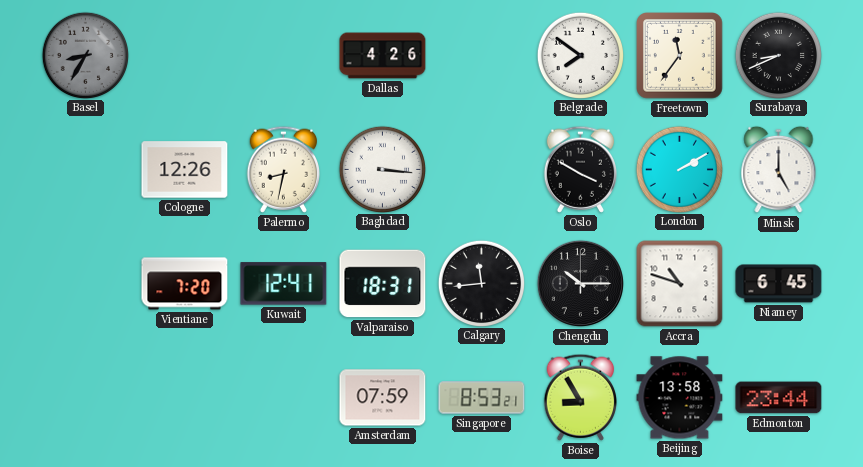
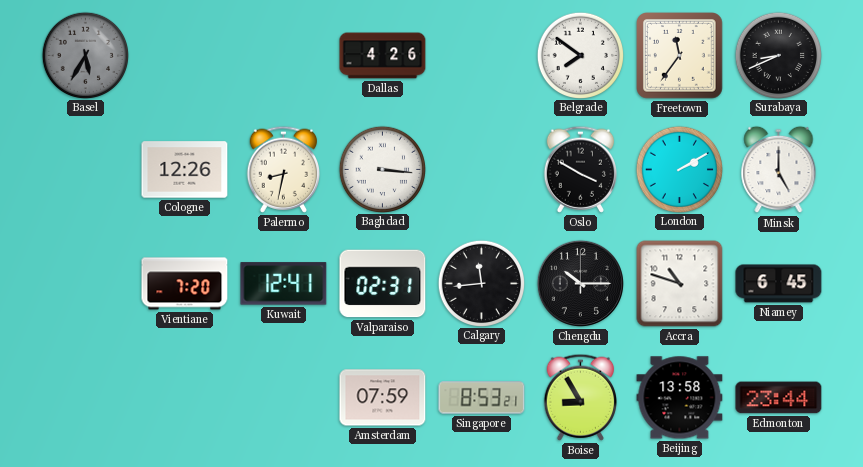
Basel: 8:35 -> 5:35 (85, 55)
Valparaiso: 18:31 -> 02:31 (383, 284)
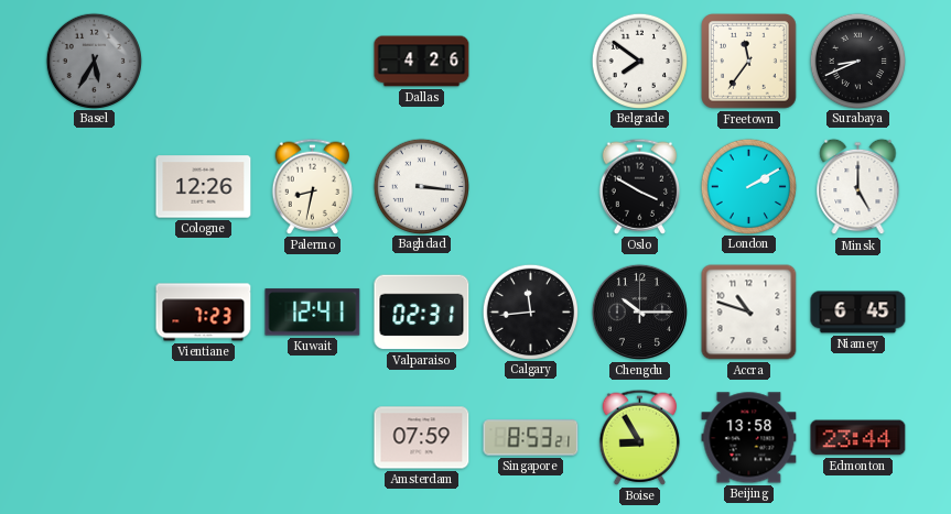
Vientiane: 7:20 -> 7:23 (204, 313)
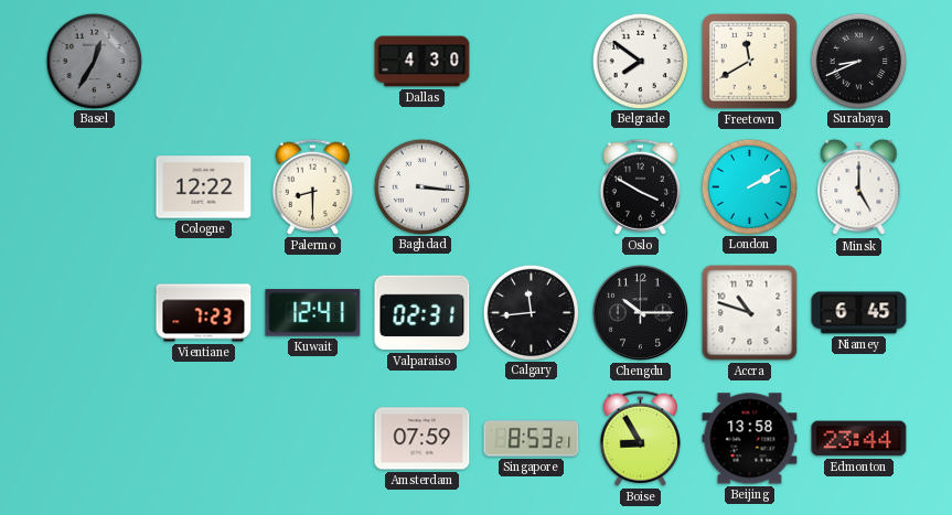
Basel: 5:35 -> 12:35 (94, 61)
Dallas: 4:26 -> 4:30 (422, 62)
Freetown: 11:36 -> 11:40 (750, 62)
Cologne: 12:26 -> 12:22 (204, 187)
Palermo: 8:32 -> 8:30 (312, 186)
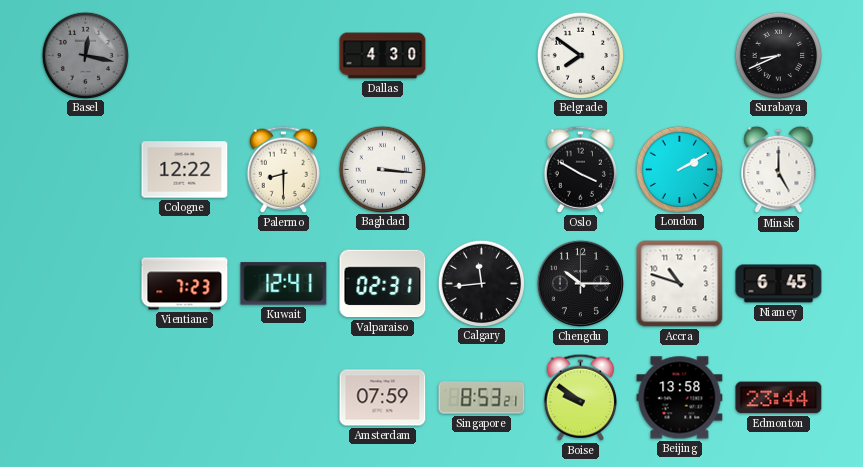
Basel: 12:35 -> 12:17 (85, 55)
Freetown: 11:40 -> none (750, 62)
Boise: 8:55 -> 9:51 (580, 397)
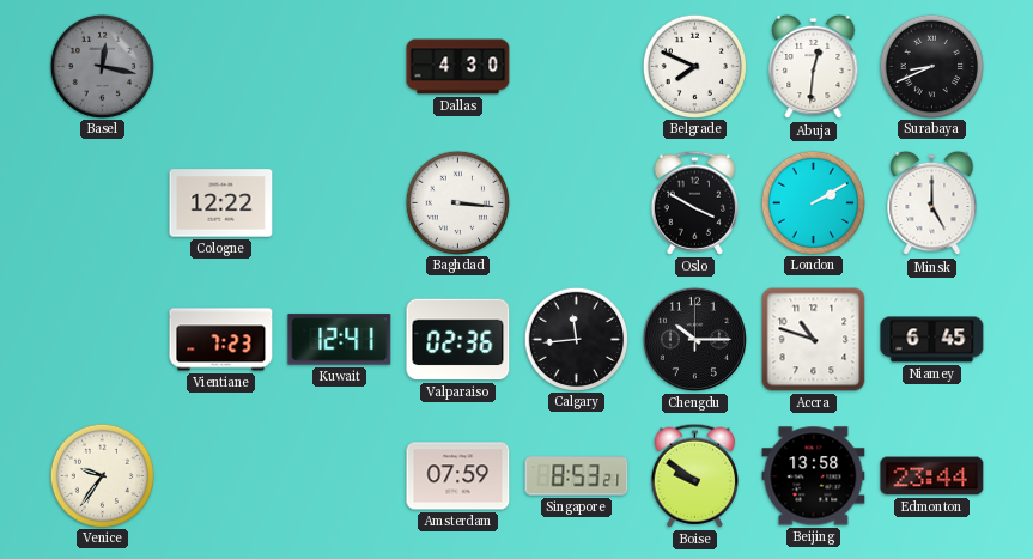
Belgrade: 7:51 -> 7:49 (694, 66)
Abuja: none -> 12:31 (814, 67)
Palermo: 8:30 -> none (283, 169)
Valparaiso: 02:31 -> 02:36 (458, 340)
Venice: none -> 9:36 (102, 475)
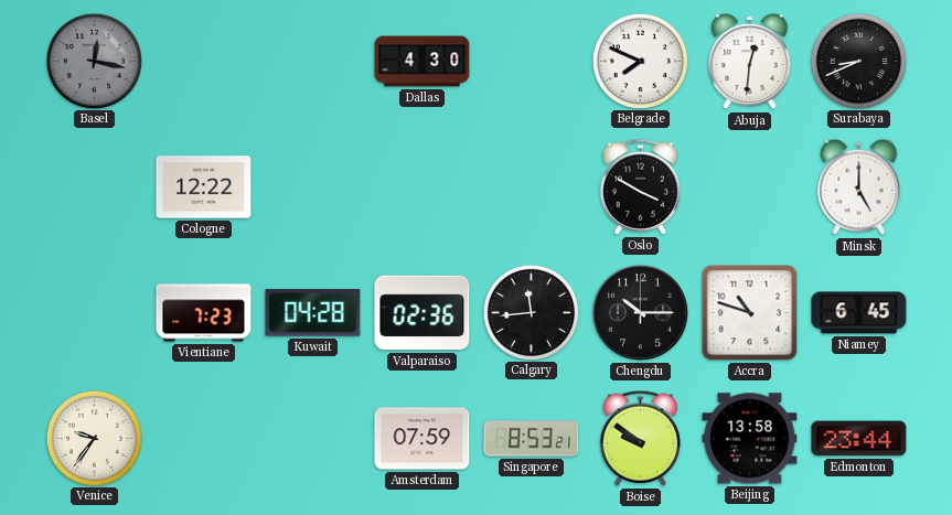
Baghdad: 3:16 -> none (457, 202)
London: 2:10 -> none (813, 202)
Kuwait: 12:41 -> 04:28 (313, 313)
